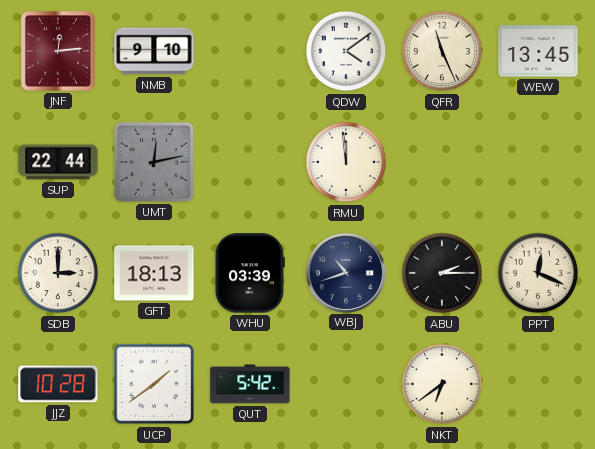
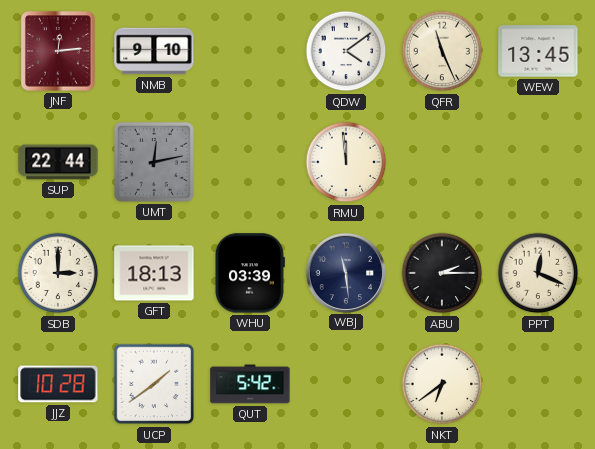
WBJ: 10:42 -> 11:29 (345, 272)
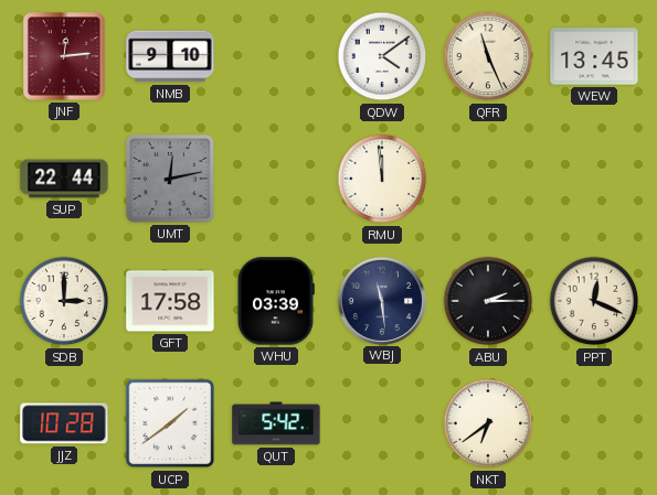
GFT: 18:13 -> 17:58 (170, 301)
